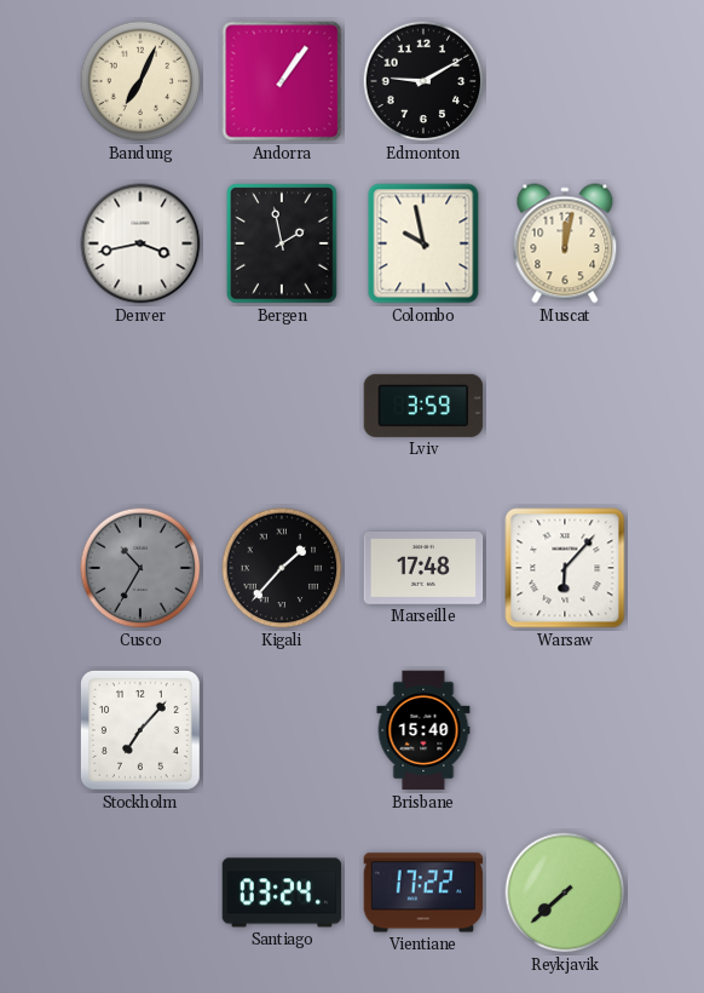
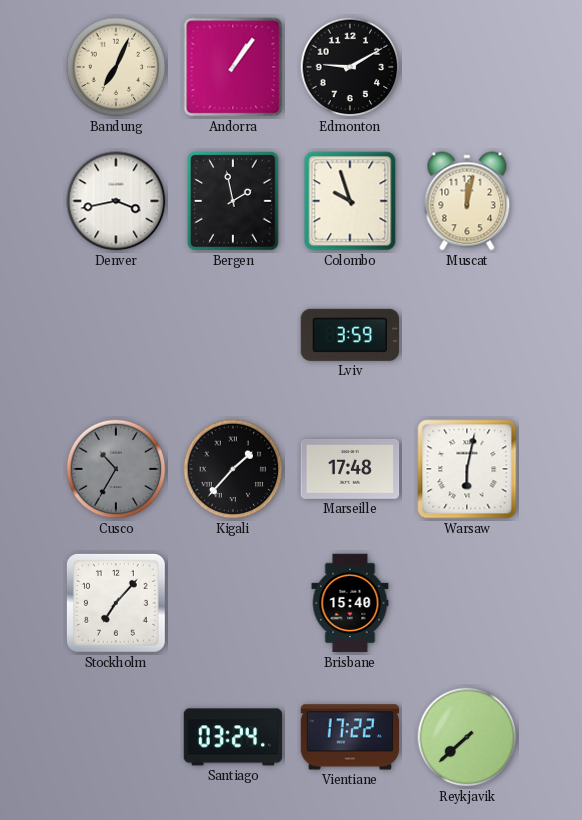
Colombo: 9:58 -> 9:57 (350, 201)
Warsaw: 6:07 -> 6:02 (467, 469)
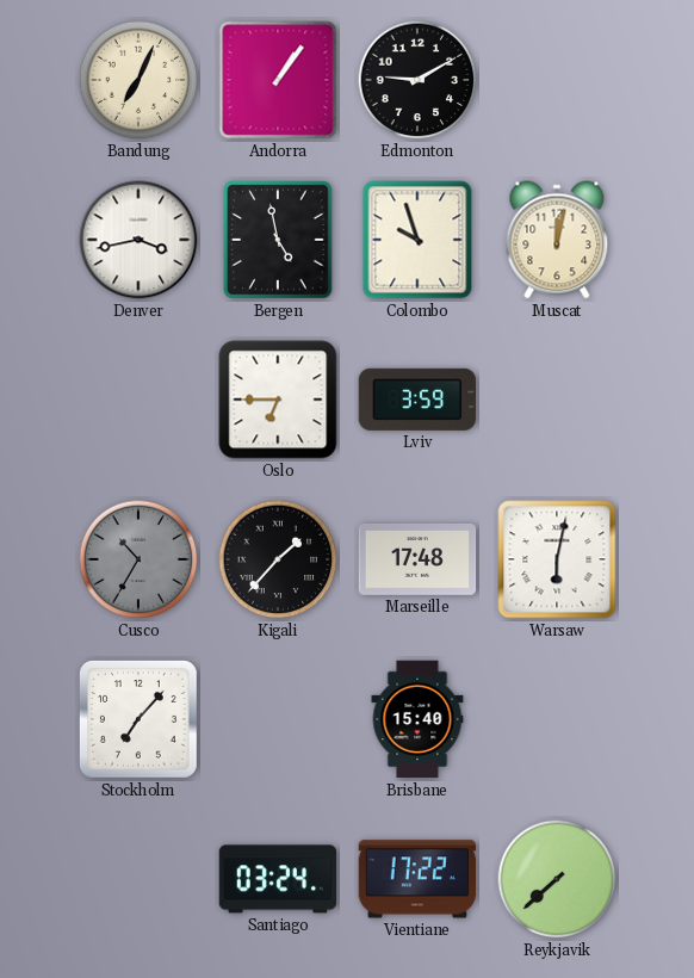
Bergen: 1:58 -> 4:58 (278, 240)
Oslo: none -> 6:45 (278, 400)
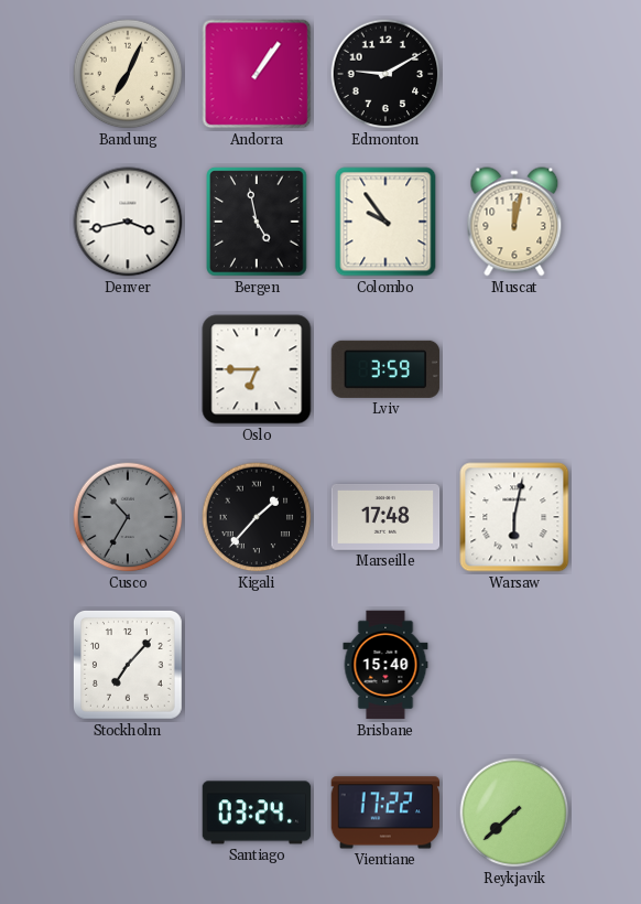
Colombo: 9:57 -> 9:54 (385, 222)
